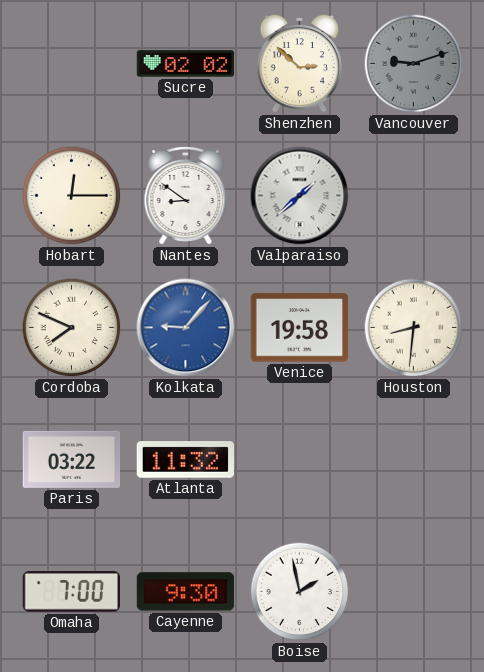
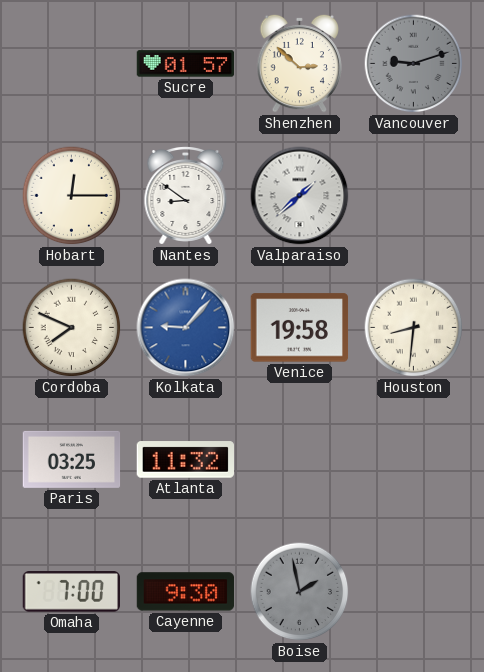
Sucre: 02:02 -> 01:57 (186, 64)
Paris: 03:22 -> 03:25 (72, 459)
Boise dial: white -> grey (300, 592)
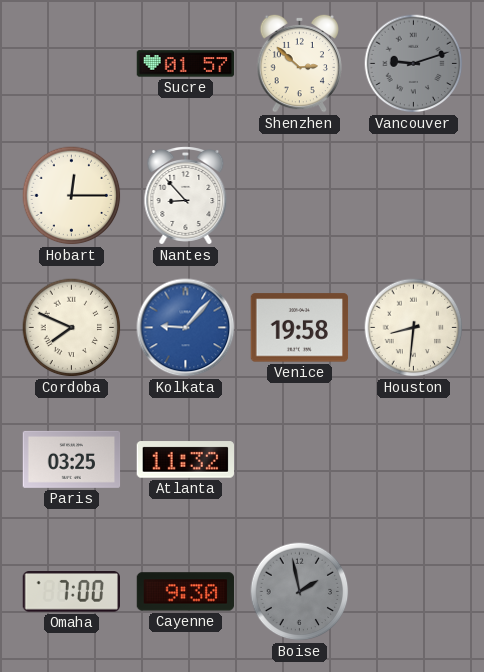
Nantes: 8:51 -> 8:53 (186, 196)
Valparaiso: 1:38 -> none (300, 196)
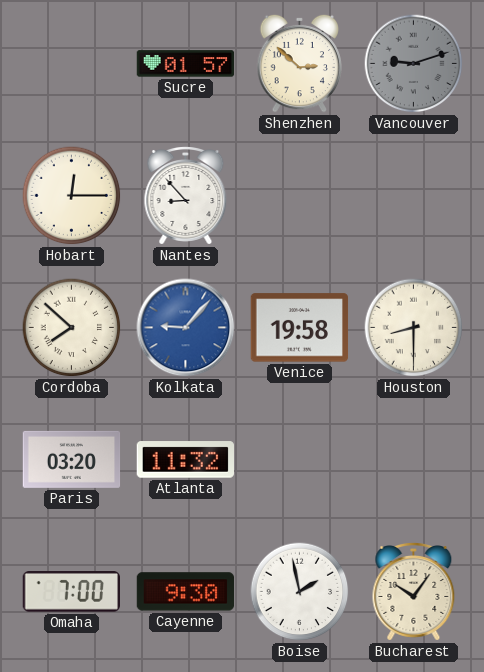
Cordoba: 7:49 -> 7:52 (72, 328)
Houston: 8:31 -> 8:30 (414, 328)
Paris: 03:25 -> 03:20 (72, 459)
Boise dial: grey -> white (300, 592)
Bucharest: none -> 10:06 (414, 592)
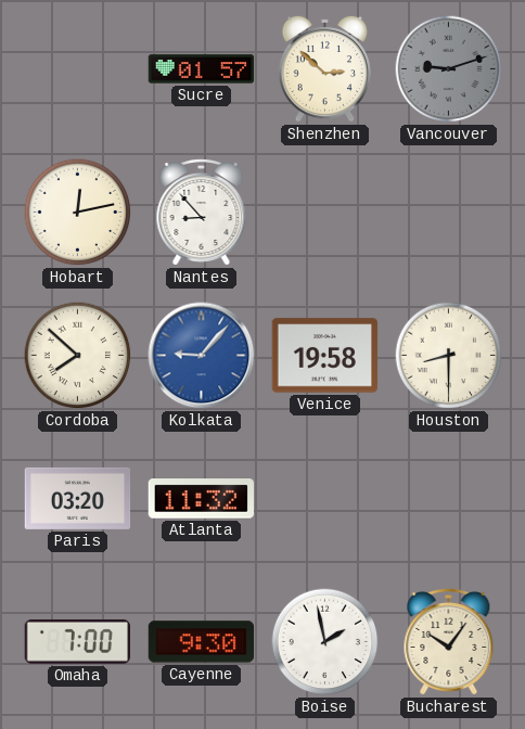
Hobart: 12:15 -> 12:13 (78, 213)
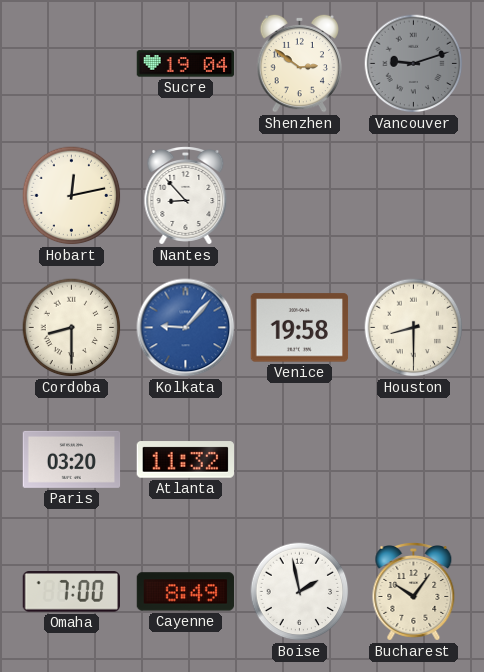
Sucre: 01:57 -> 19:04 (186, 64)
Shenzhen: 2:52 -> 2:51 (299, 63)
Cordoba: 7:52 -> 8:30 (72, 328)
Cayenne: 9:30 -> 8:49 (186, 592)
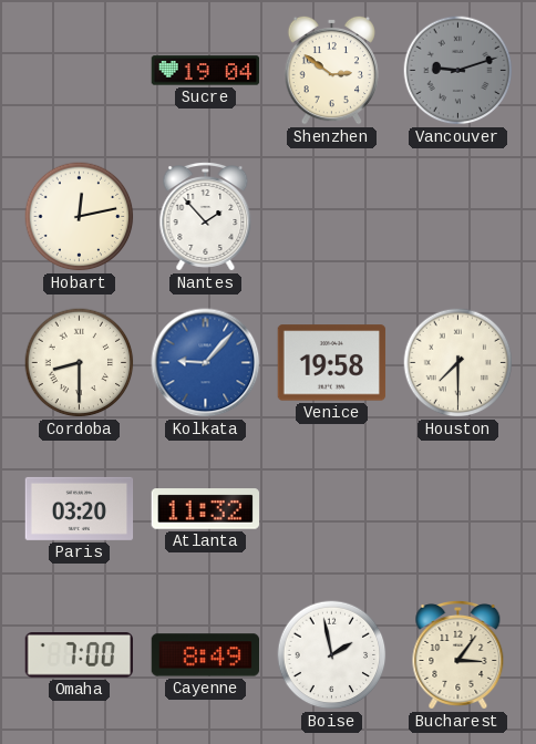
Nantes: 8:53 -> 1:53 (206, 217)
Houston: 8:30 -> 7:30 (458, 363)
Bucharest: 10:06 -> 3:06 (458, 655)
